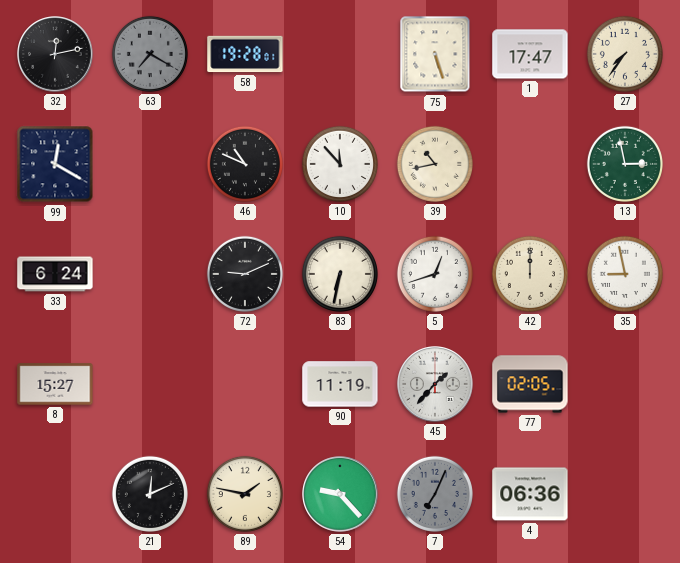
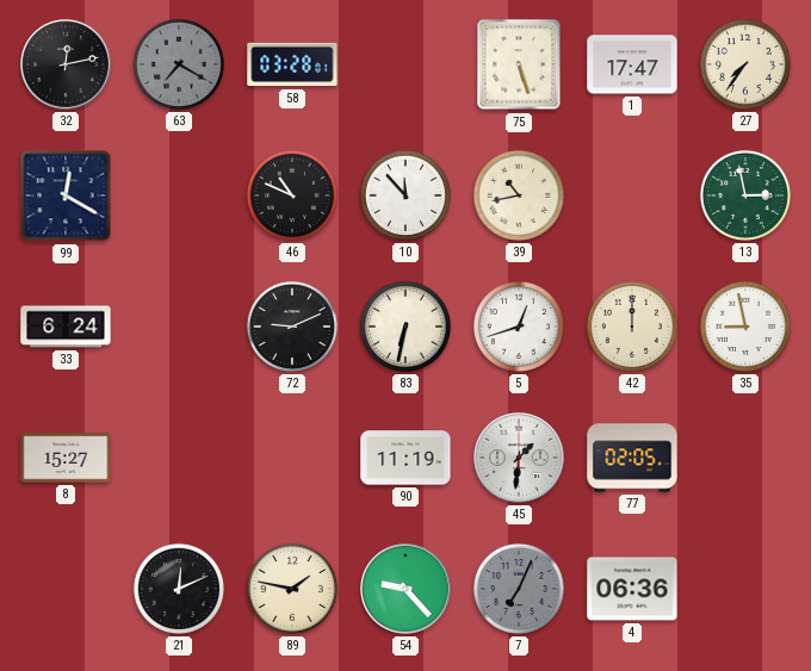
58: 19:28 -> 03:28 (292, 64)
45: 1:37 -> 1:31 (519, 458)
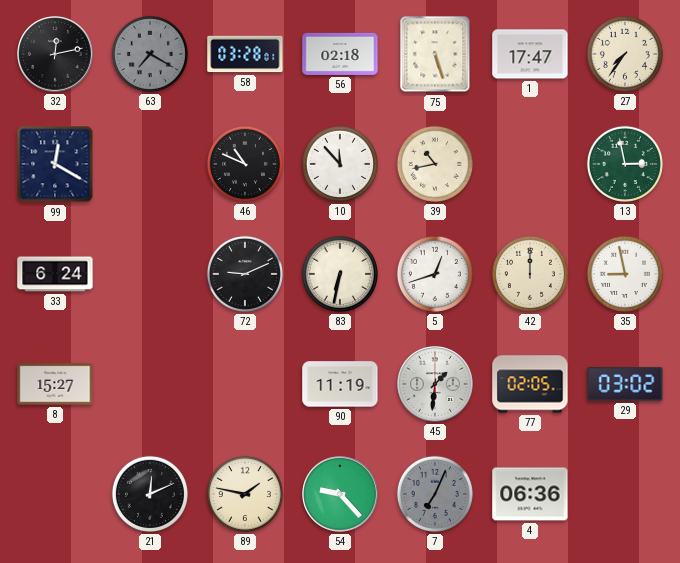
56: none -> 02:18 (340, 54)
29: none -> 03:02 (625, 384)
